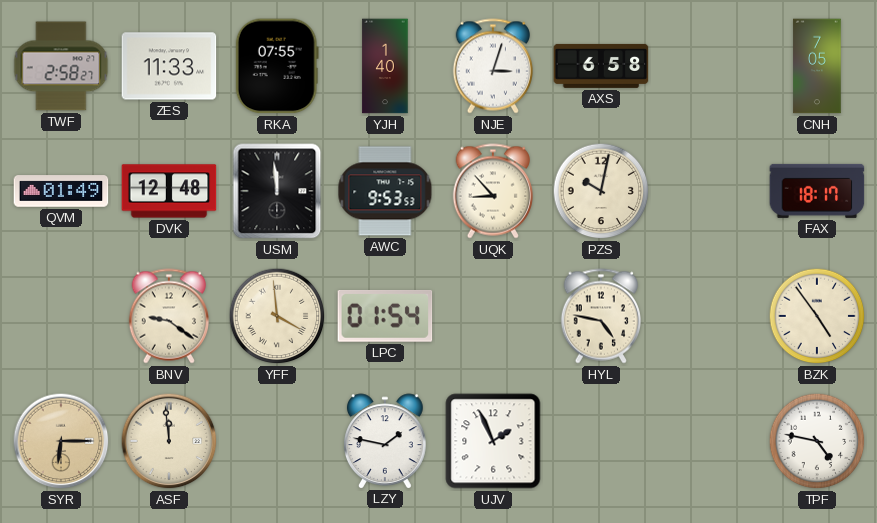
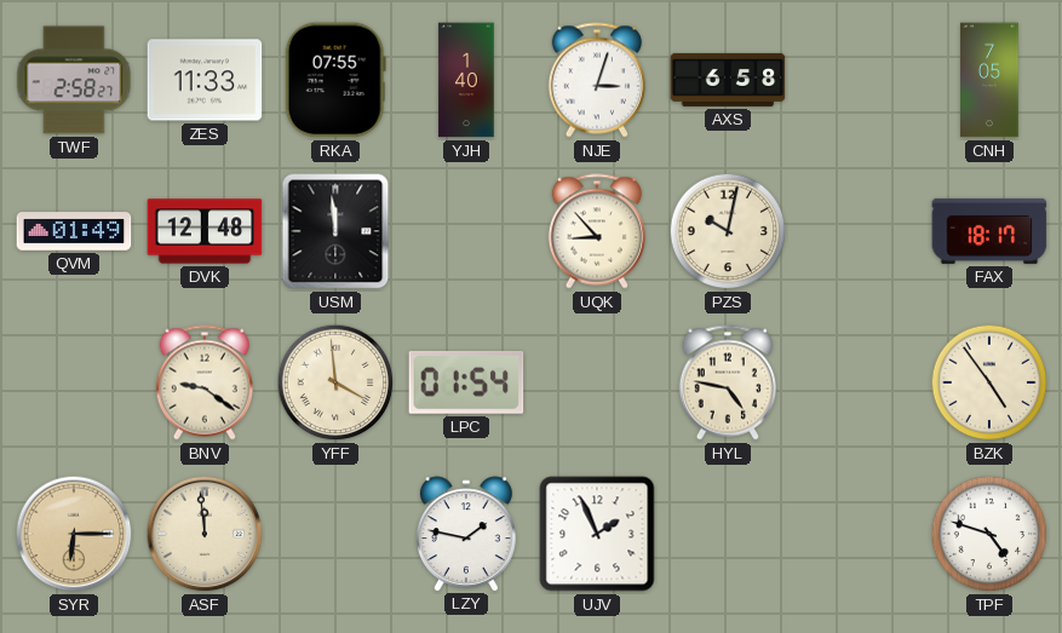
AWC: 9:53 -> none (385, 191)
TPF: 4:47 -> 4:48 (989, 534)
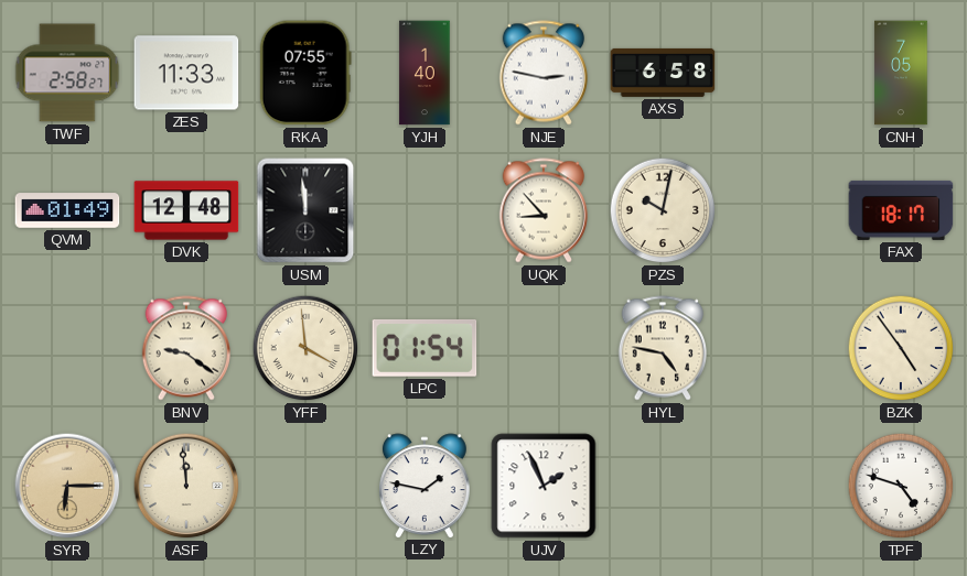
NJE: 3:03 -> 2:47 (542, 73)
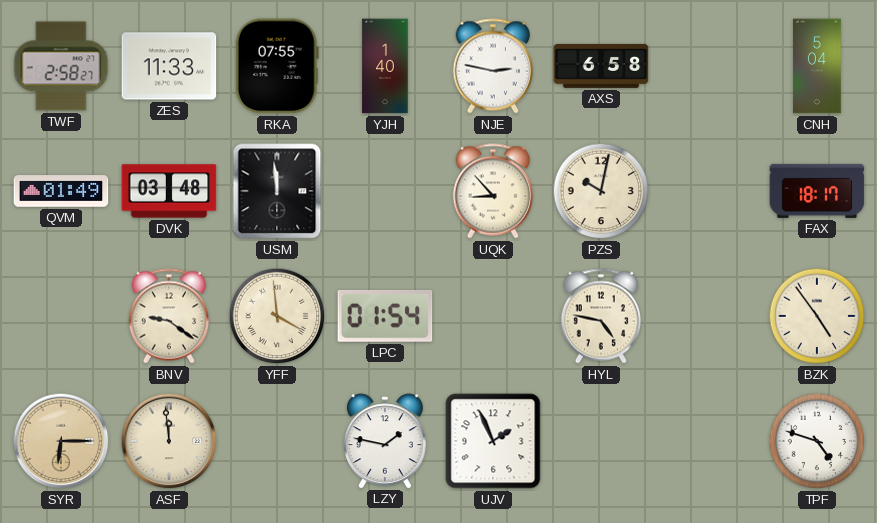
CNH: 7:05 -> 5:04 (817, 66)
DVK: 12:48 -> 03:48 (169, 191)
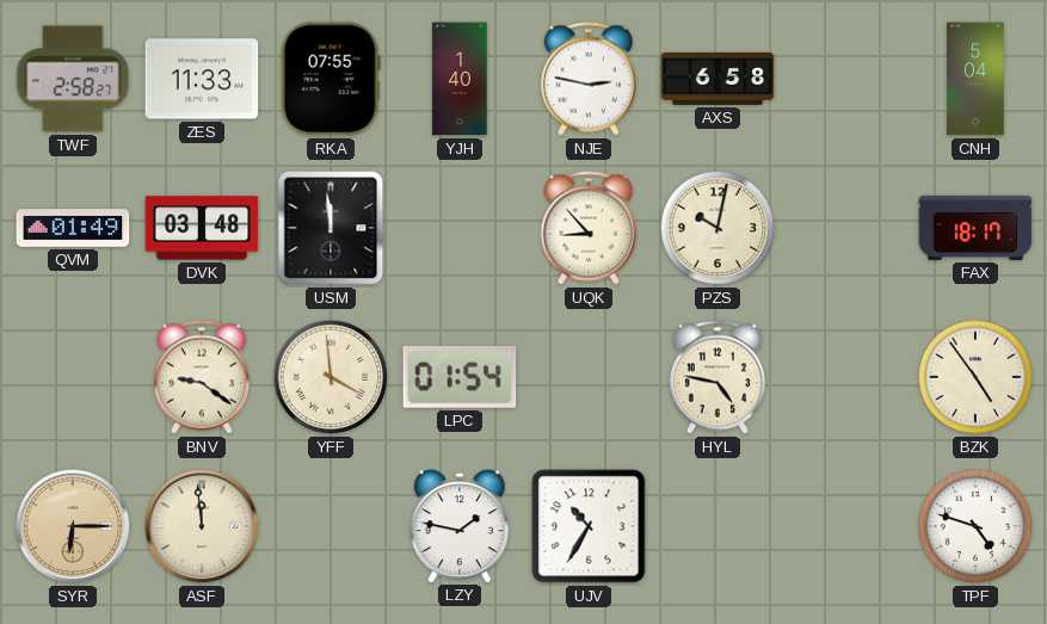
UJV: 1:56 -> 10:35 (589, 526)
